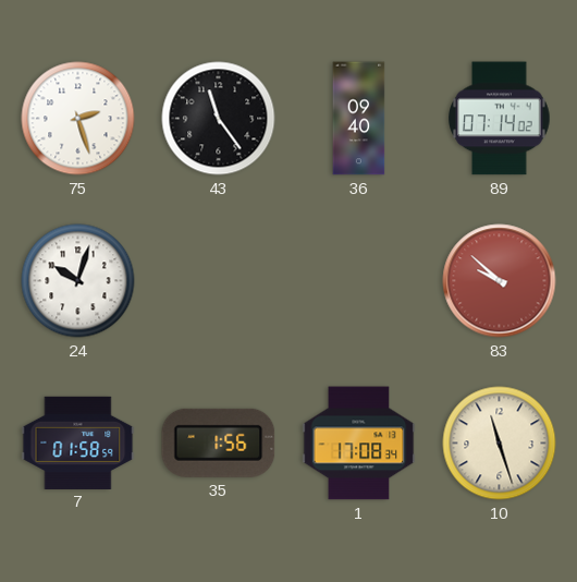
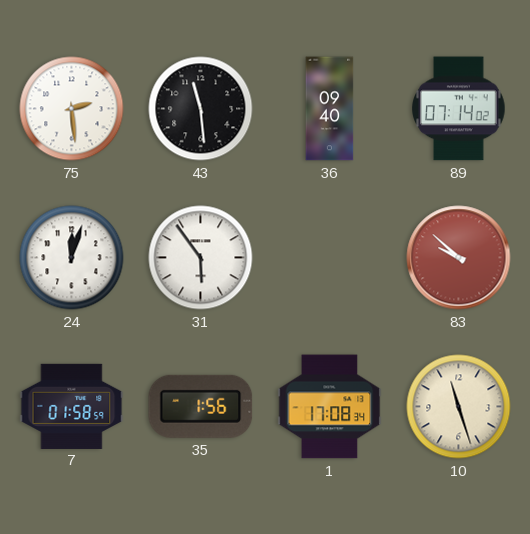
75: 2:27 -> 2:29 (72, 109)
43: 11:24 -> 11:29 (201, 109)
24: 10:03 -> 12:03 (72, 258)
31: none -> 5:54 (201, 258)
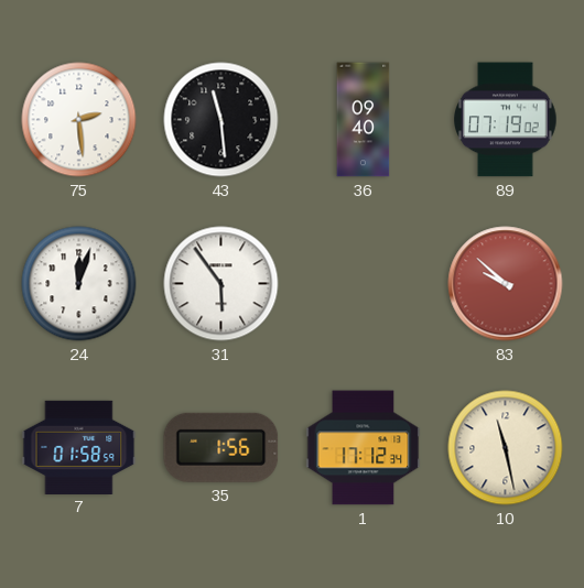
89: 07:14 -> 07:19 (506, 120)
1: 17:08 -> 17:12 (364, 448)
10: 11:27 -> 11:28 (506, 448)
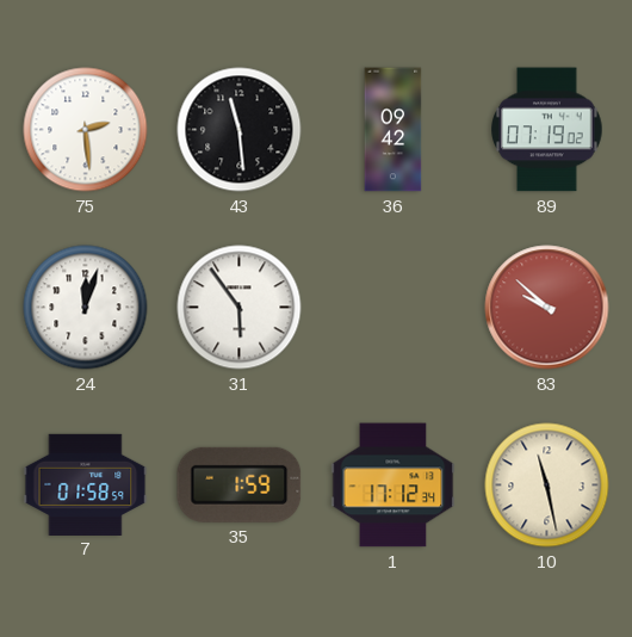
36: 09:40 -> 09:42 (394, 130)
35: 1:56 -> 1:59 (240, 484)
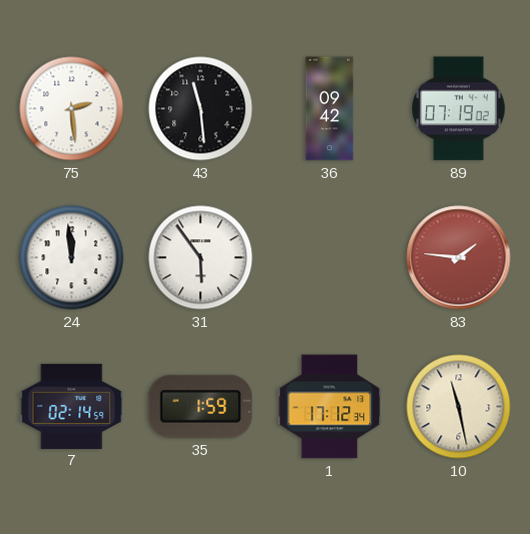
24: 12:03 -> 11:59 (72, 258)
83: 9:52 -> 1:46 (459, 258)
7: 01:58 -> 02:14 (72, 406)
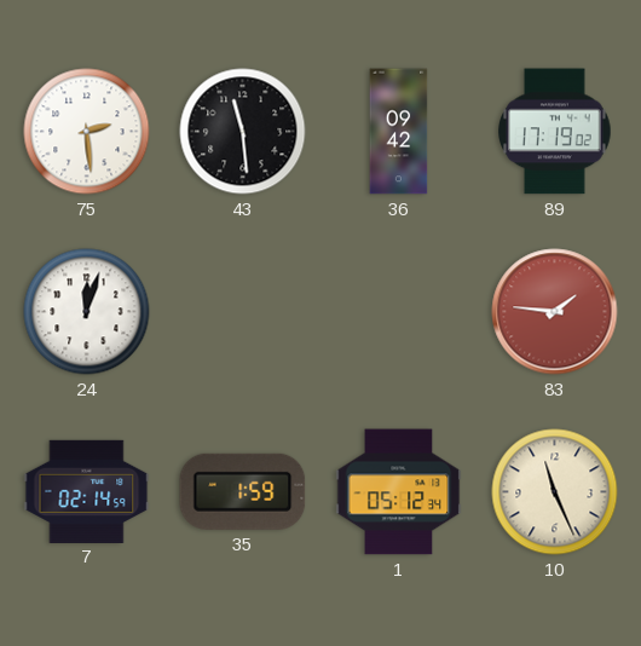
89: 07:19 -> 17:19 (555, 132)
24: 11:59 -> 12:03 (87, 312)
31: 5:54 -> none (201, 258)
1: 17:12 -> 05:12 (399, 492)
10: 11:28 -> 11:26 (555, 492)
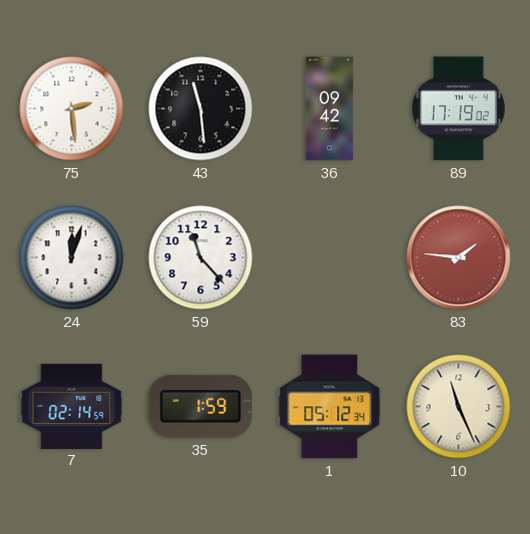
59: none -> 11:23 (201, 258)
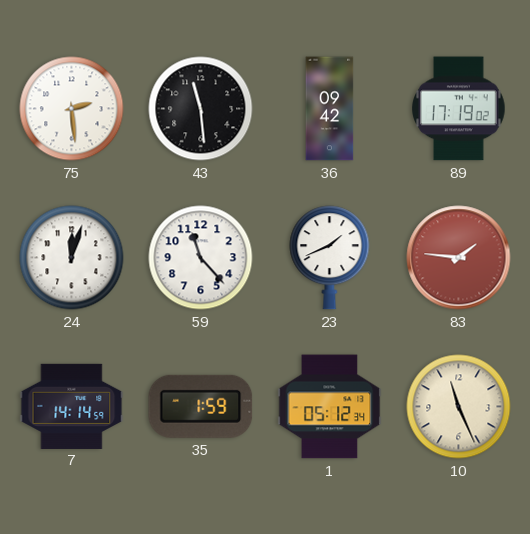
23: none -> 1:41 (330, 258)
7: 02:14 -> 14:14 (72, 406)
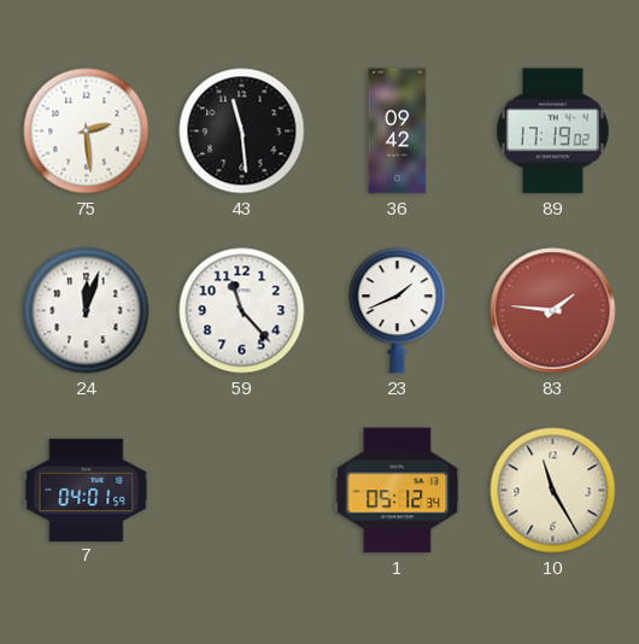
7: 14:14 -> 04:01 (87, 490)
35: 1:59 -> none (201, 406)
10: 11:26 -> 11:25 (553, 491)
